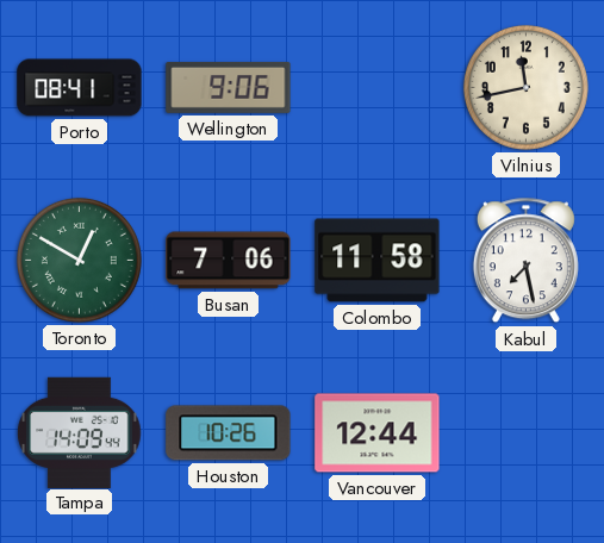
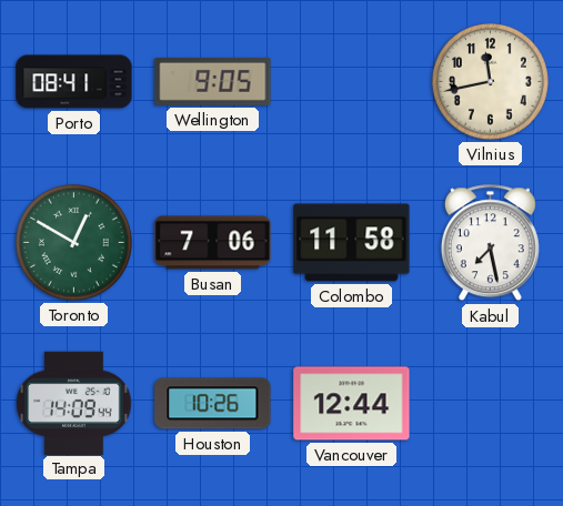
Wellington: 9:06 -> 9:05 (213, 81)
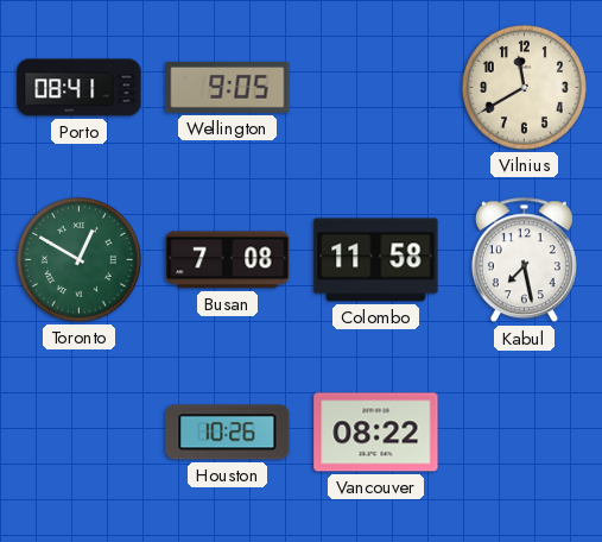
Vilnius: 11:43 -> 11:40 (524, 87)
Busan: 7:06 -> 7:08 (228, 260)
Tampa: 14:09 -> none (74, 403)
Vancouver: 12:44 -> 08:22 (376, 433)
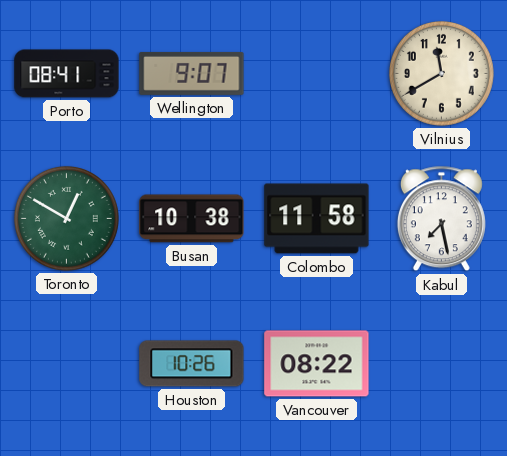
Wellington: 9:05 -> 9:07 (192, 73)
Busan: 7:08 -> 10:38 (192, 219)
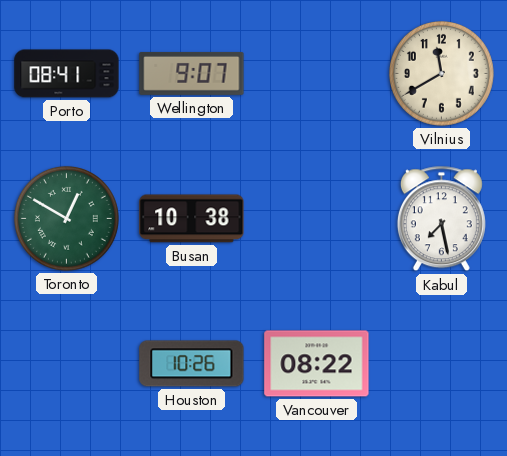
Colombo: 11:58 -> none (317, 219)
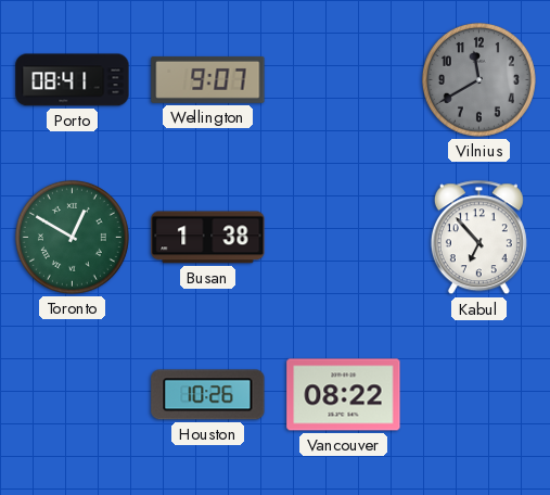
Vilnius dial: cream -> grey (478, 79)
Busan: 10:38 -> 1:38 (208, 238)
Kabul: 7:28 -> 6:53 (478, 238)
